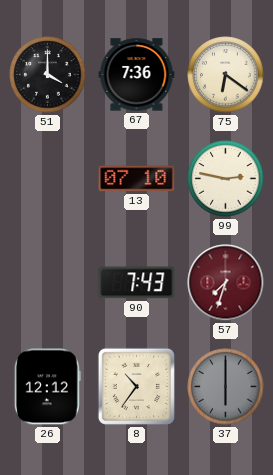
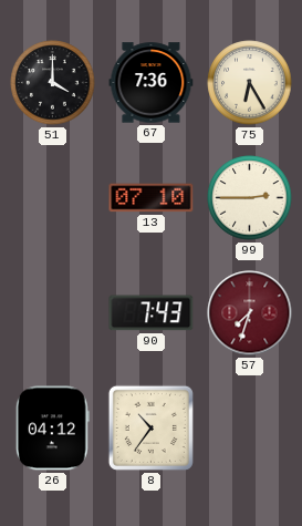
75: 6:21 -> 6:25 (250, 83)
99: 2:47 -> 2:45 (250, 198)
26: 12:12 -> 04:12 (52, 429)
37: 6:00 -> none (226, 387)
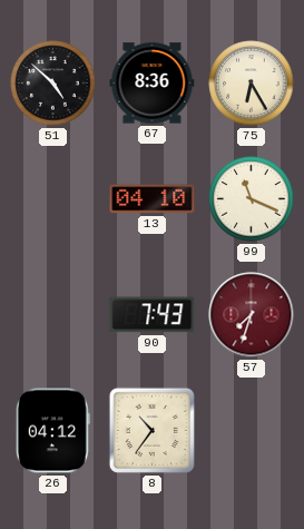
51: 4:00 -> 4:52 (53, 84)
67: 7:36 -> 8:36 (153, 84)
13: 07:10 -> 04:10 (153, 199)
99: 2:45 -> 11:19 (252, 199)
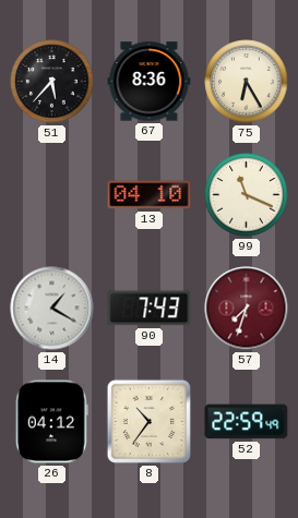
51: 4:52 -> 5:37 (52, 82)
14: none -> 1:20 (52, 309)
52: none -> 22:59 (247, 422)
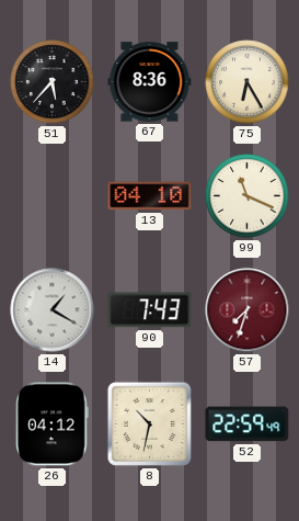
8: 10:36 -> 10:32 (149, 423)
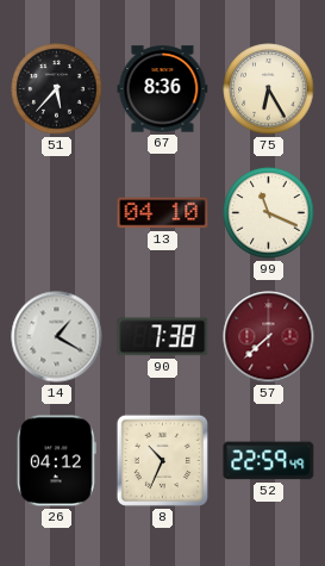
90: 7:43 -> 7:38 (163, 337)
57: 7:33 -> 7:38 (269, 337)
8: 10:32 -> 10:34 (162, 460)
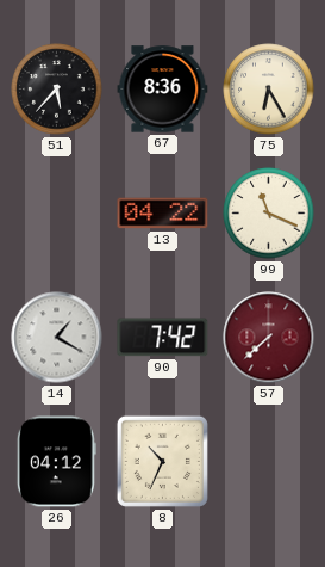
13: 04:10 -> 04:22 (163, 214)
90: 7:38 -> 7:42 (163, 338)
52: 22:59 -> none (269, 461)
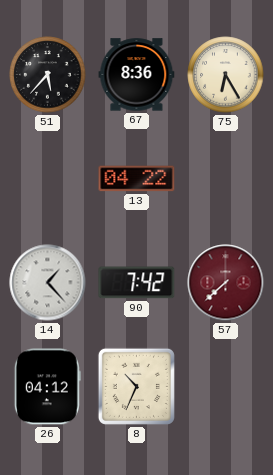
99: 11:19 -> none (269, 214)
14: 1:20 -> 1:23 (48, 283)
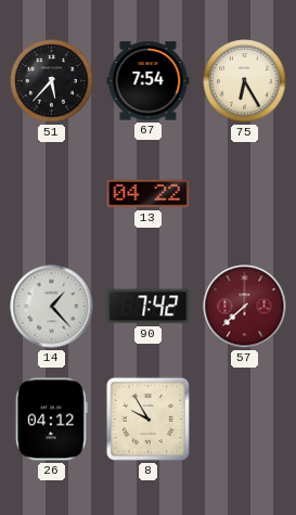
67: 8:36 -> 7:54 (149, 81)
8: 10:34 -> 9:55 (147, 419)
